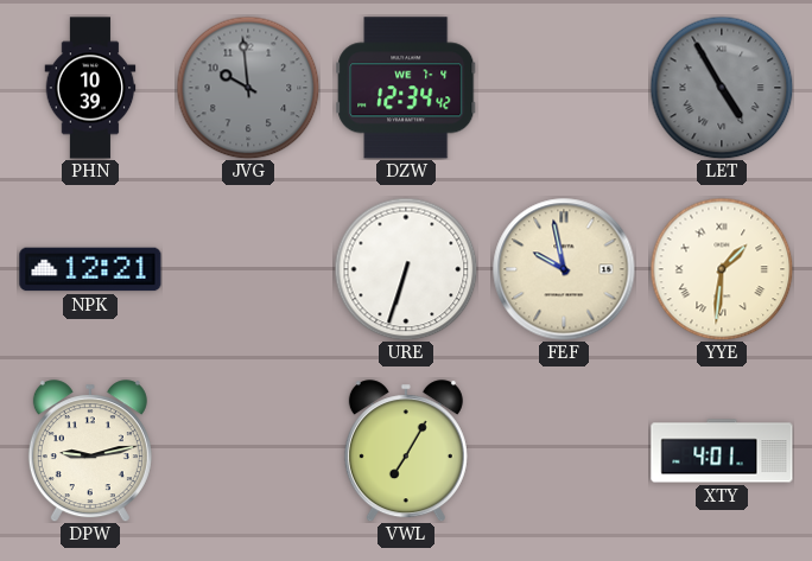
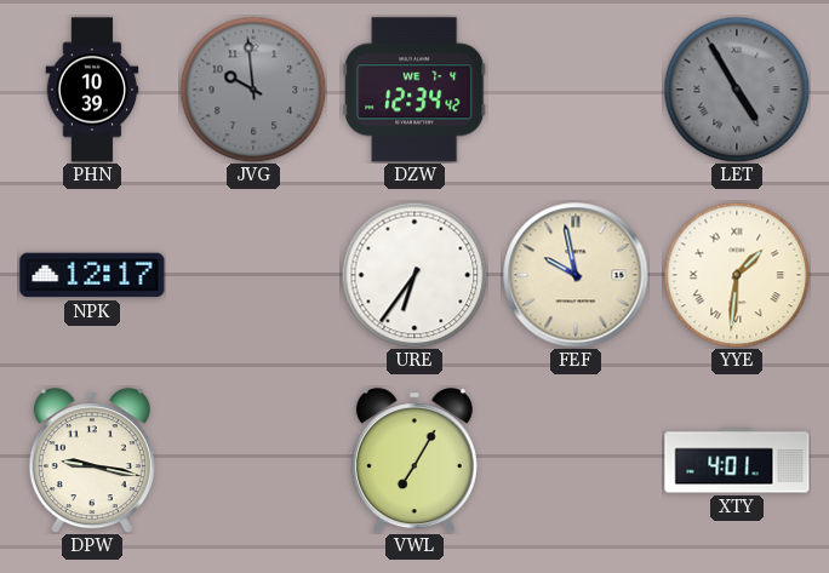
NPK: 12:21 -> 12:17 (92, 275)
URE: 6:33 -> 6:36 (414, 275)
DPW: 9:13 -> 9:17 (92, 460)
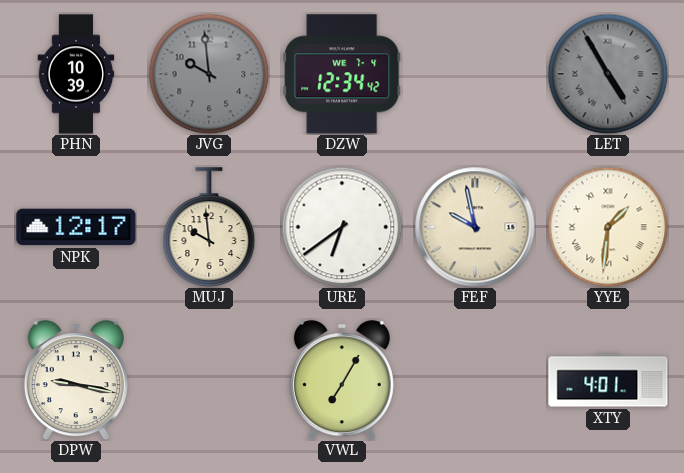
MUJ: none -> 9:59 (209, 227)
URE: 6:36 -> 6:39 (342, 227)
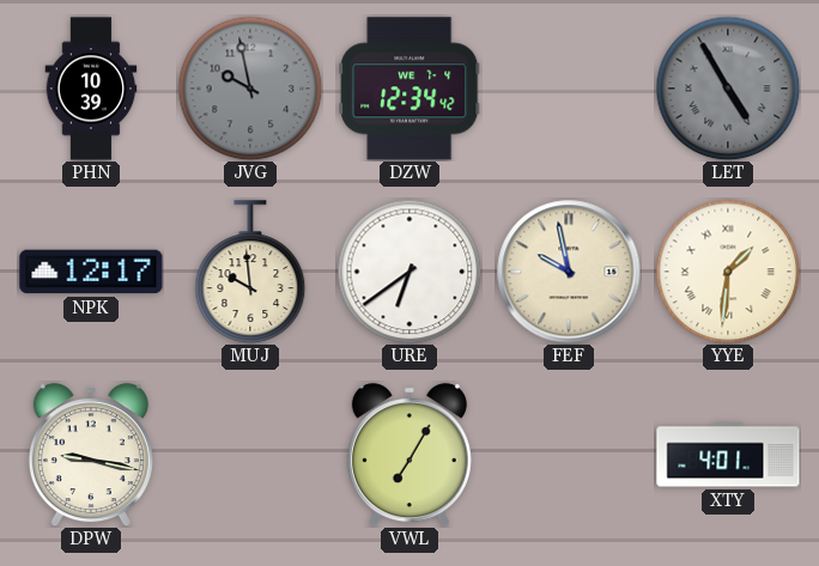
JVG: 9:59 -> 9:58 (250, 89)
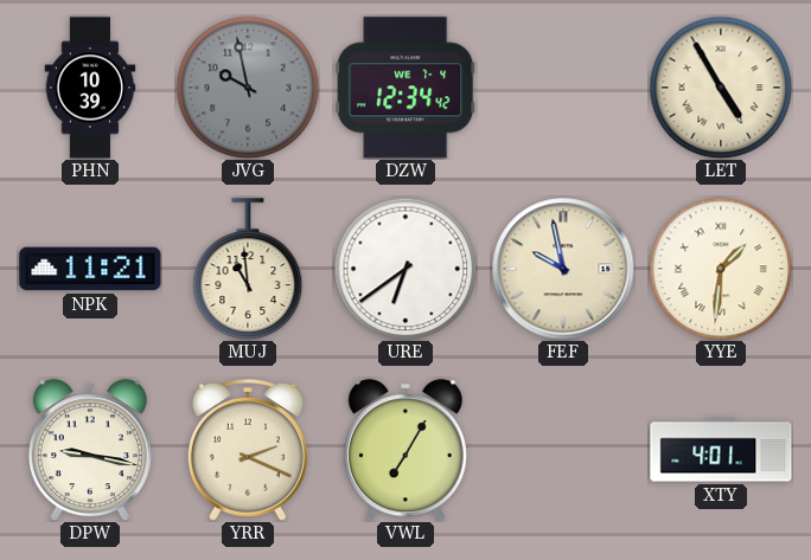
LET dial: grey -> cream (721, 88)
NPK: 12:17 -> 11:21 (90, 269)
MUJ: 9:59 -> 10:59 (248, 269)
YRR: none -> 2:19 (248, 450)
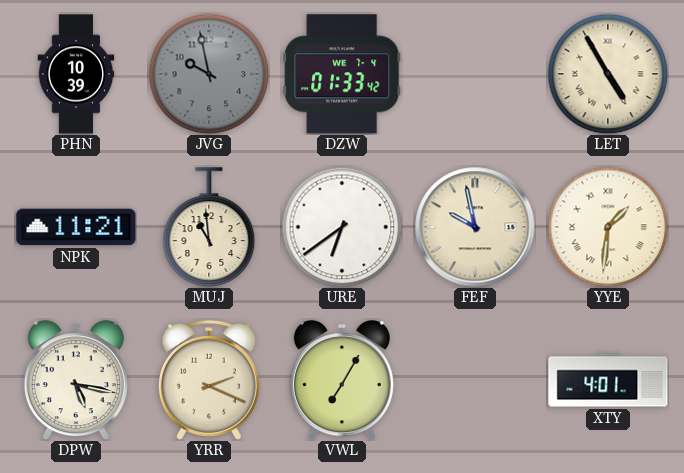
DZW: 12:34 -> 01:33 (342, 74)
DPW: 9:17 -> 5:17 (76, 380)
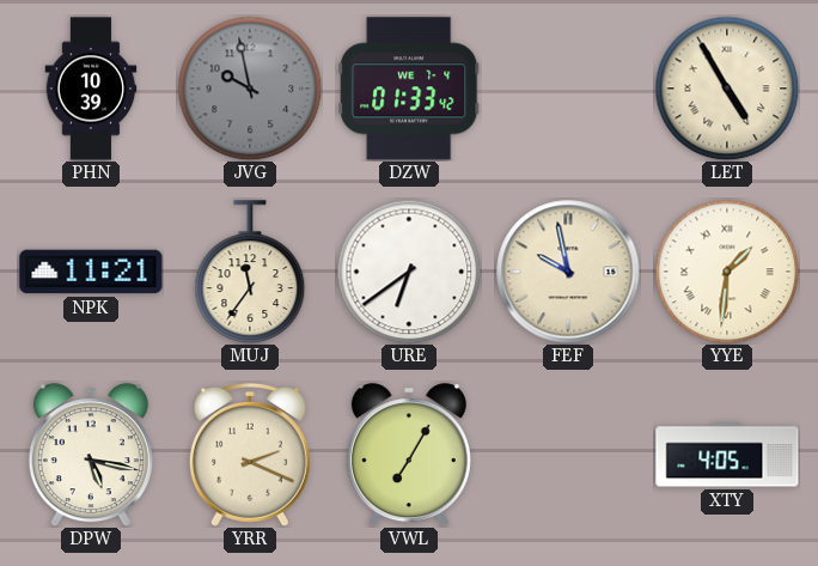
MUJ: 10:59 -> 11:36 (250, 272)
XTY: 4:01 -> 4:05 (727, 455)
